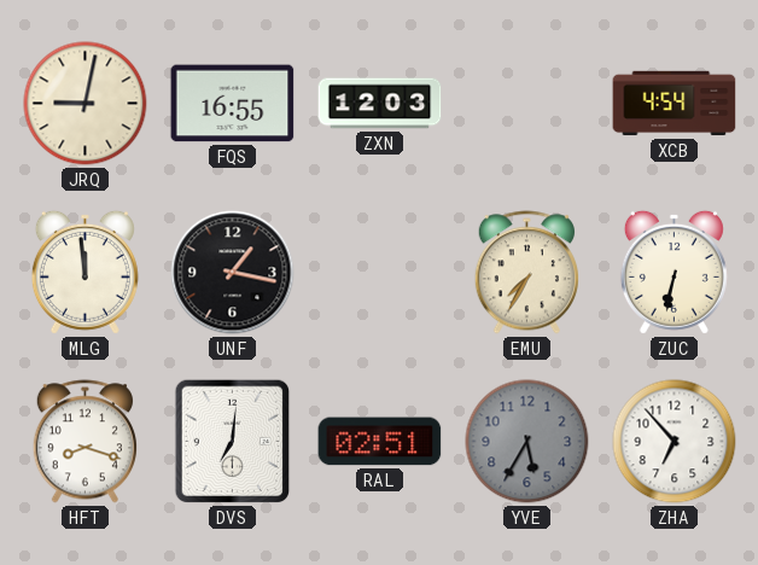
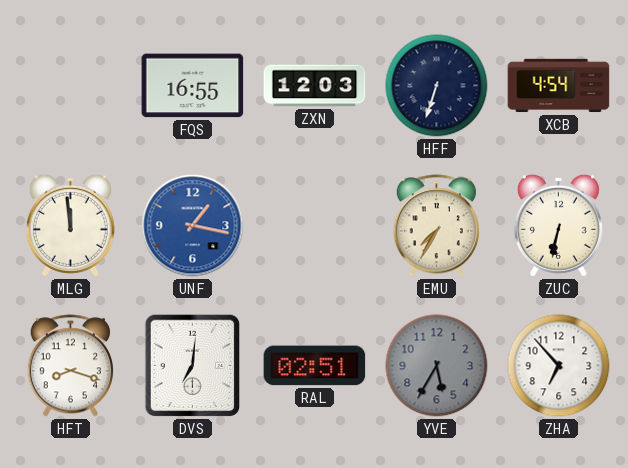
JRQ: 9:02 -> none (86, 104)
HFF: none -> 6:33 (437, 86)
UNF dial: black -> blue (193, 226)
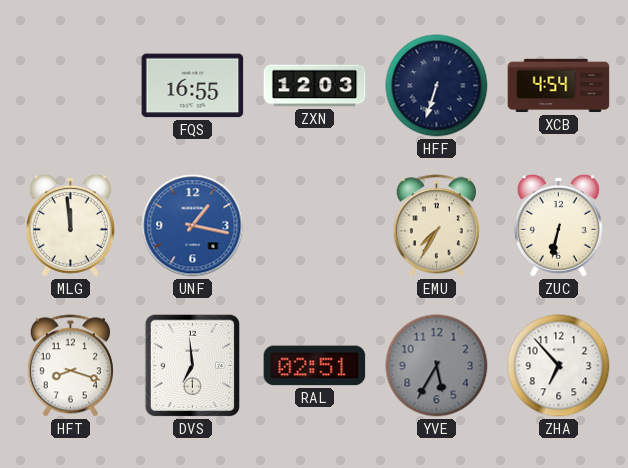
DVS: 7:01 -> 6:59 (193, 366)
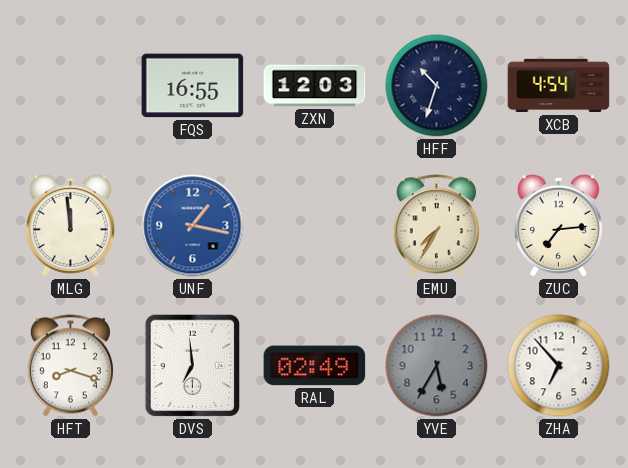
HFF: 6:33 -> 10:33 (437, 86)
ZUC: 6:32 -> 7:14 (558, 225)
RAL: 02:51 -> 02:49 (315, 366)
